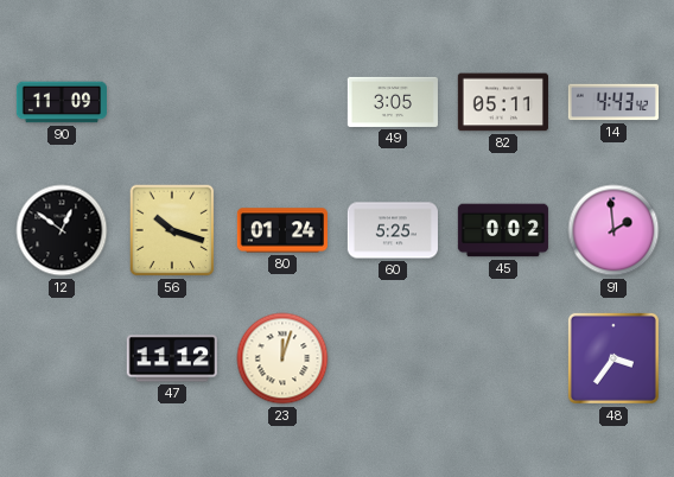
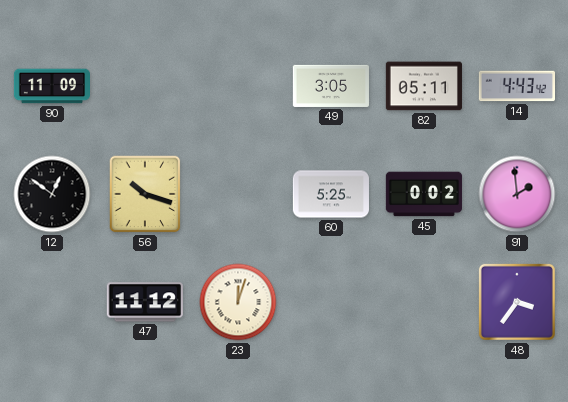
80: 01:24 -> none (282, 230)
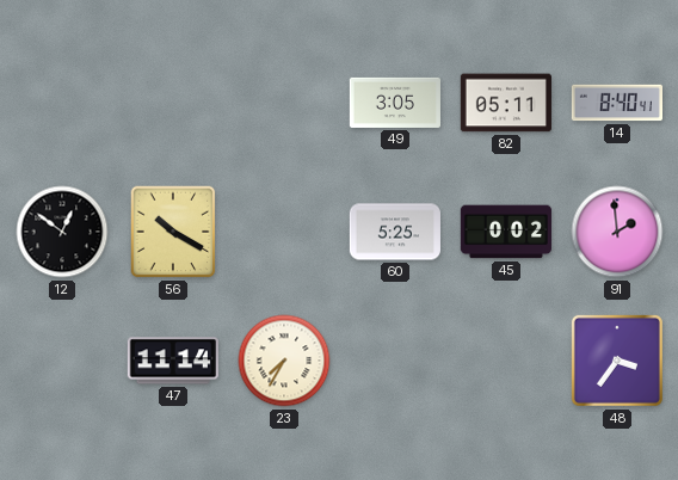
90: 11:09 -> none (51, 86)
14: 4:43 -> 8:40 (616, 103)
56: 10:18 -> 10:20 (173, 232)
47: 11:12 -> 11:14 (173, 361)
23: 12:03 -> 7:35 (284, 361)
